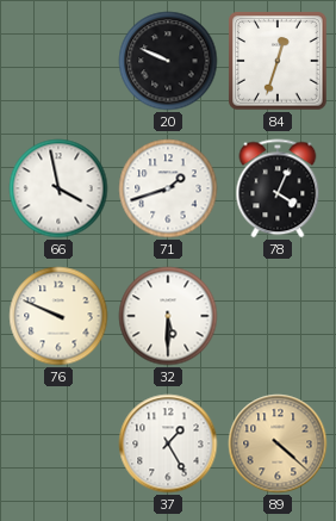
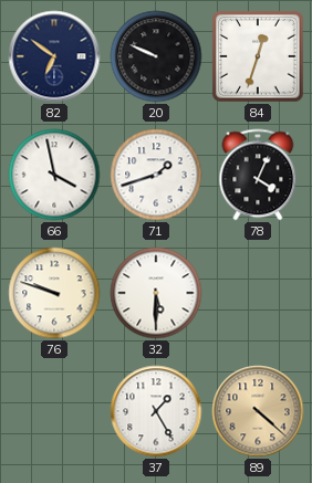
82: none -> 6:51 (54, 56)
76: 9:49 -> 9:48 (54, 293)
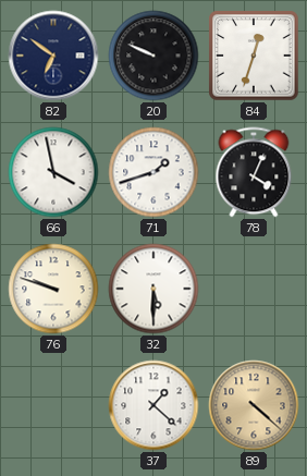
37: 1:25 -> 1:22 (153, 405)
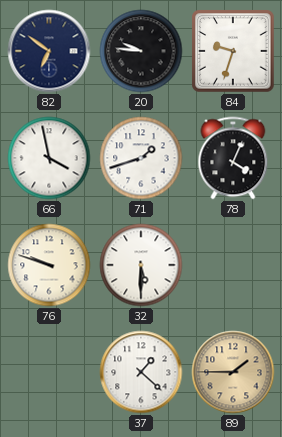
20: 9:49 -> 9:46 (141, 51)
84: 12:33 -> 9:33 (233, 51)
89: 4:22 -> 1:45 (233, 372)
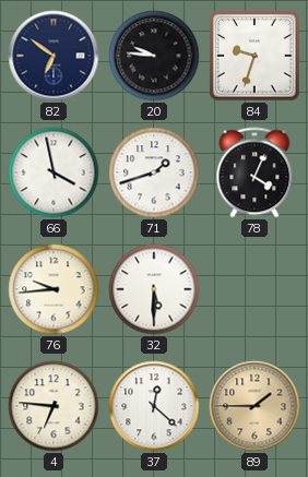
76: 9:48 -> 9:44 (54, 289)
4: none -> 6:46 (54, 406)
37: 1:22 -> 12:22 (154, 406)
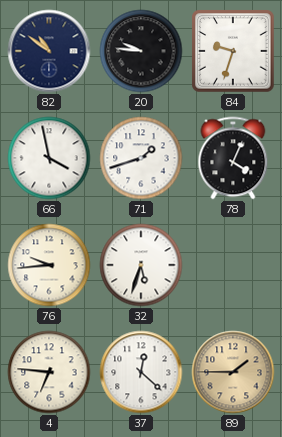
82: 6:51 -> 10:51 (49, 51)
32: 5:30 -> 5:33 (141, 265)
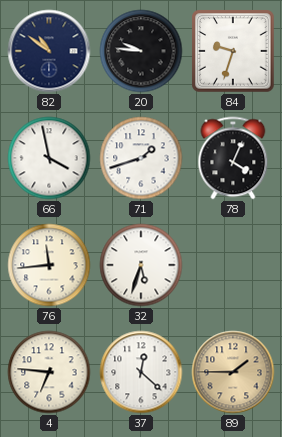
76: 9:44 -> 11:44 (49, 265)
